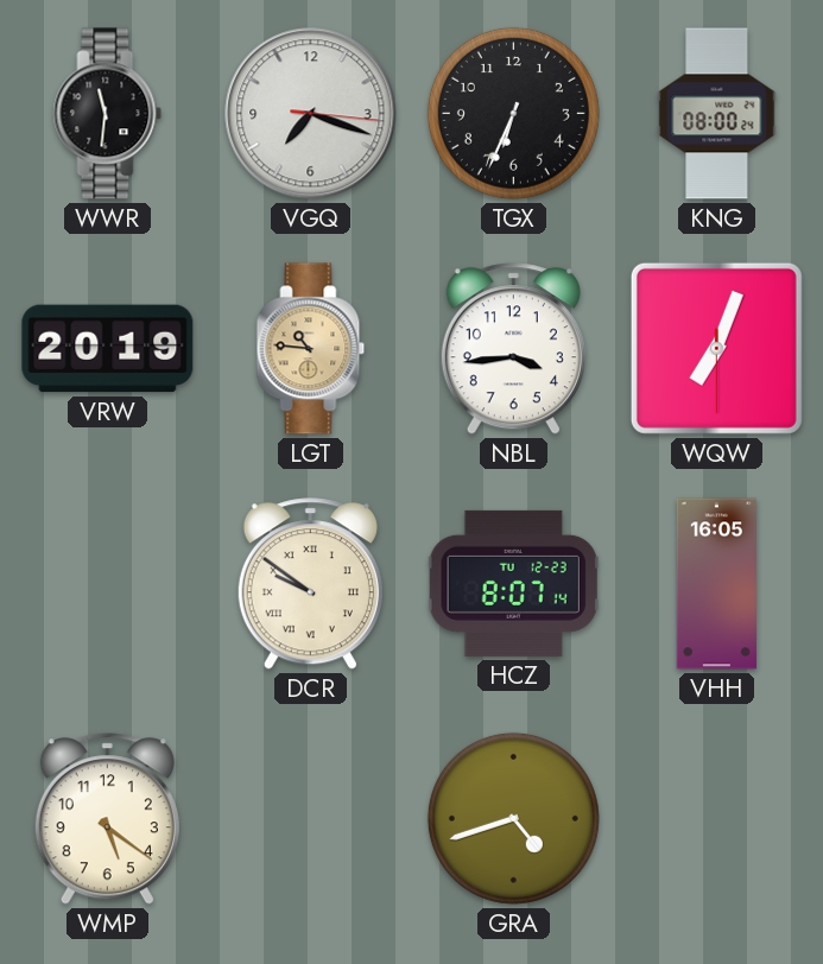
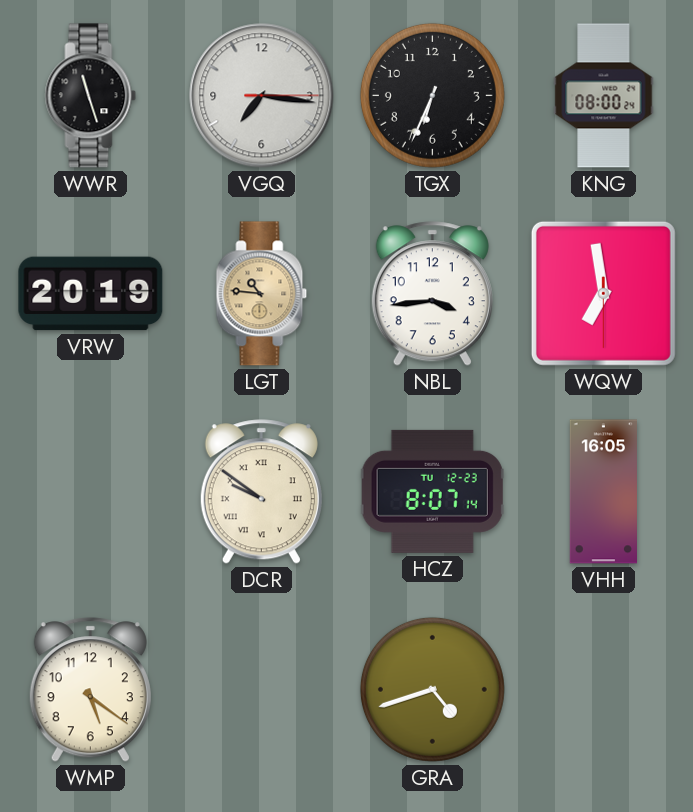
WWR: 11:31 -> 11:27 (91, 96)
VGQ: 7:18 -> 7:16 (262, 96)
WQW: 7:03 -> 6:58 (603, 293)
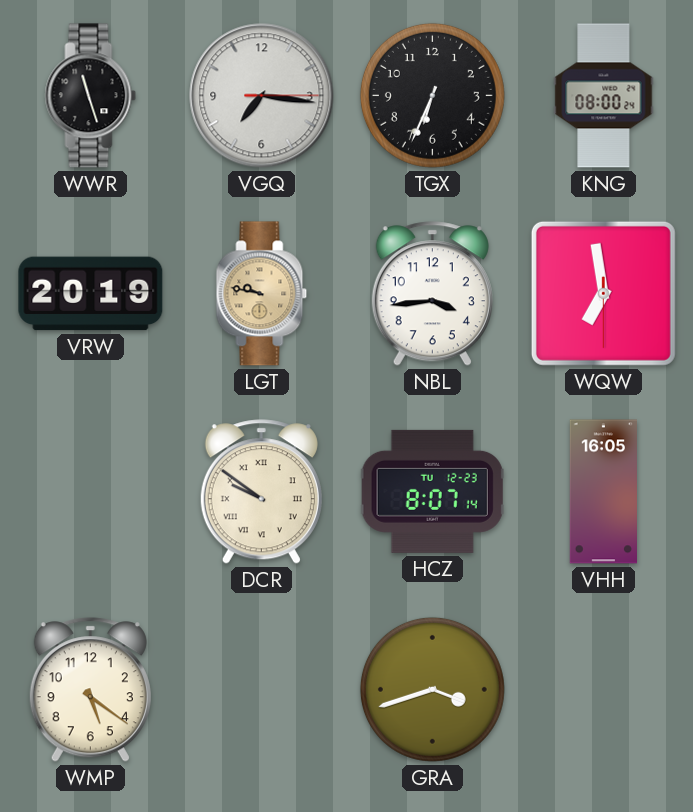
LGT: 10:46 -> 9:47 (262, 294)
GRA: 4:42 -> 3:42 (432, 689)
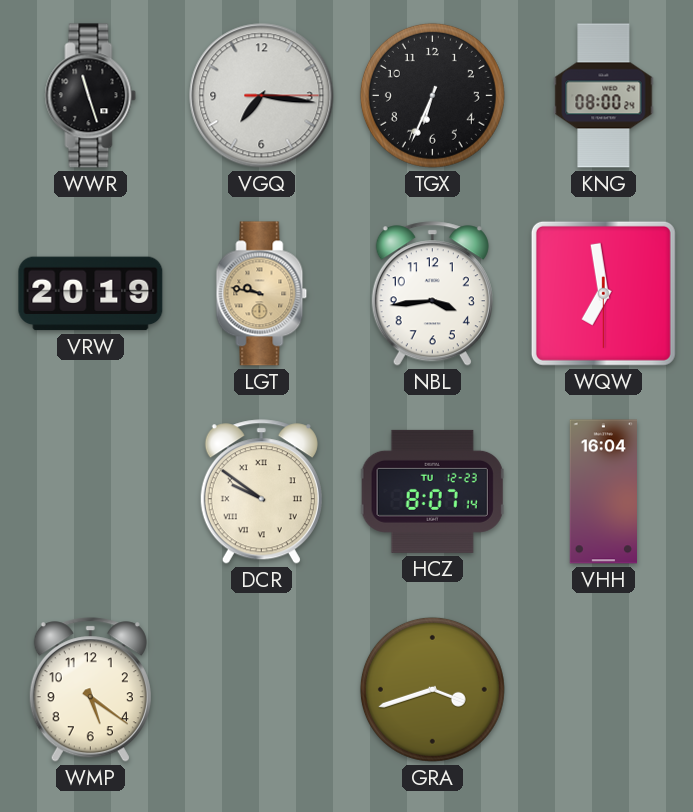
VHH: 16:05 -> 16:04 (603, 492)
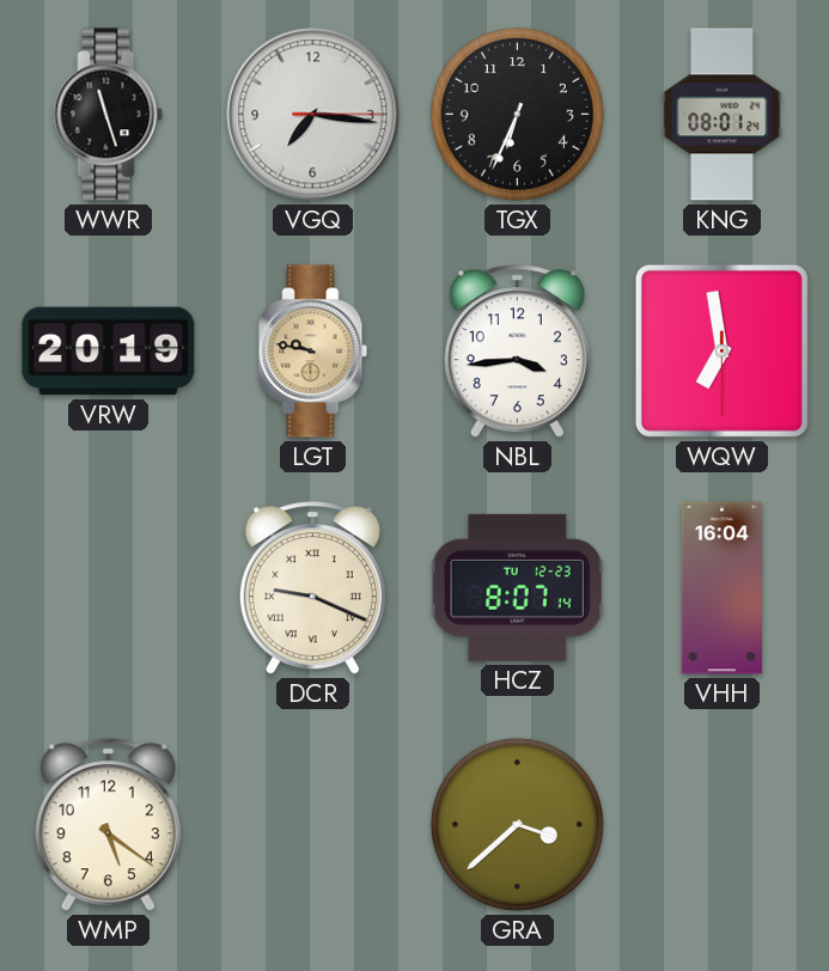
KNG: 08:00 -> 08:01 (723, 115)
DCR: 9:51 -> 9:19 (312, 588)
GRA: 3:42 -> 3:38 (517, 824)
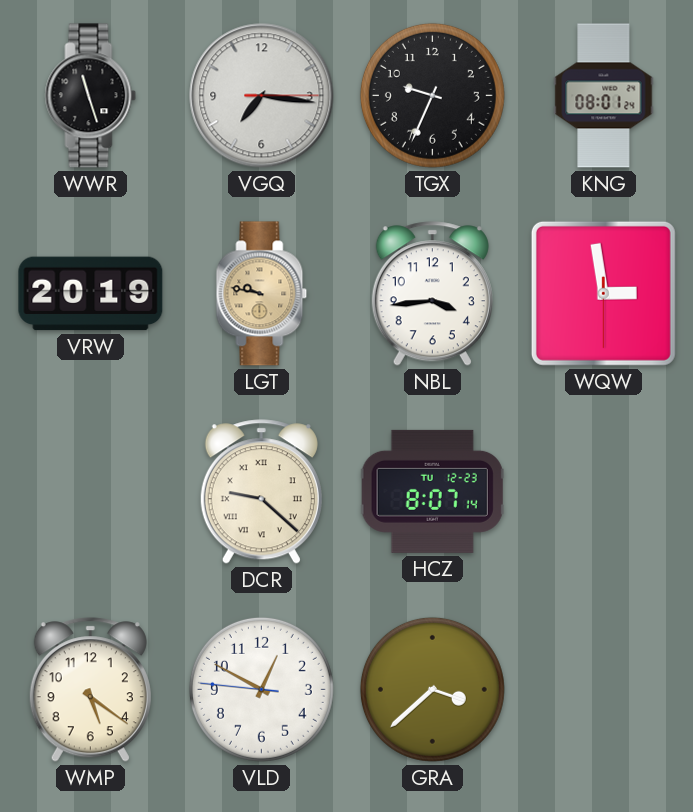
TGX: 6:34 -> 9:34 (432, 95)
WQW: 6:58 -> 2:58 (603, 293)
DCR: 9:19 -> 9:22 (261, 492)
VHH: 16:04 -> none (721, 588)
VLD: none -> 12:49 (261, 689)
